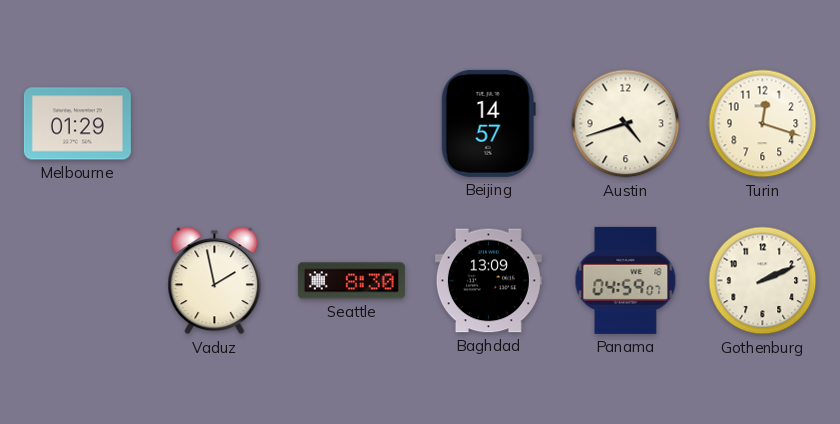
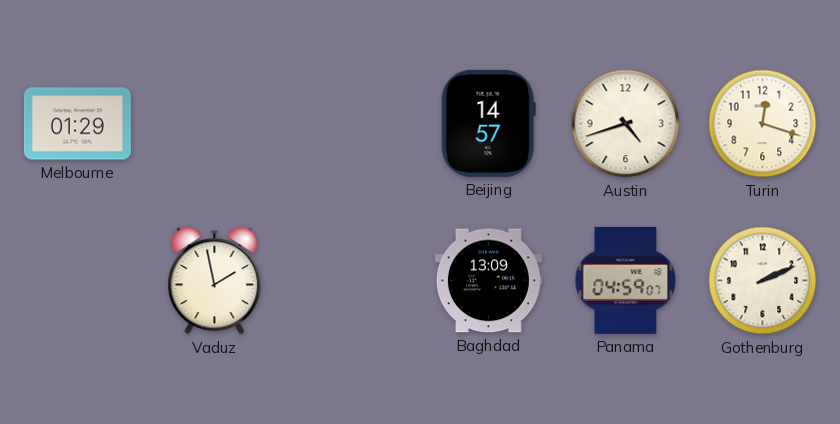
Seattle: 8:30 -> none (351, 281)
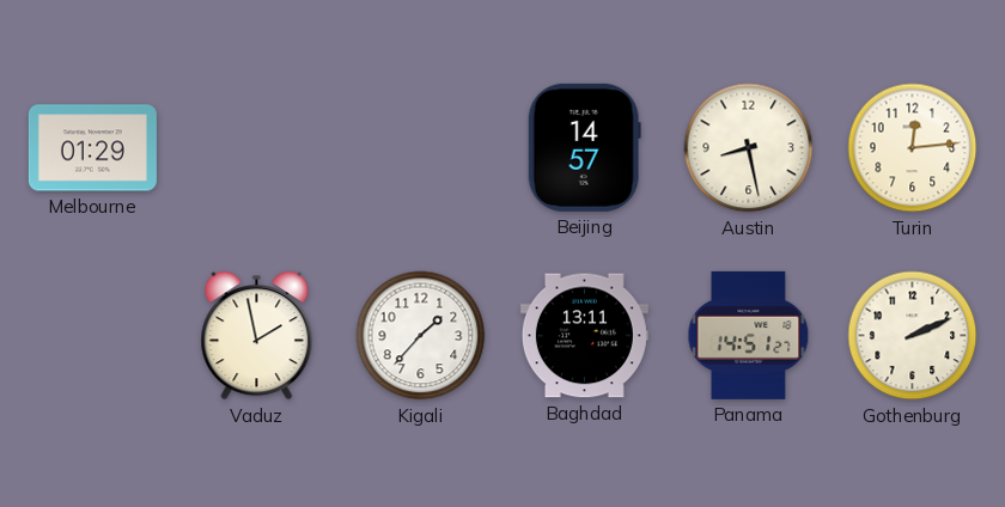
Austin: 4:42 -> 8:28 (749, 148)
Turin: 12:18 -> 12:14 (913, 148)
Kigali: none -> 1:37 (421, 336)
Baghdad: 13:09 -> 13:11 (584, 336)
Panama: 04:59 -> 14:51 (749, 335)
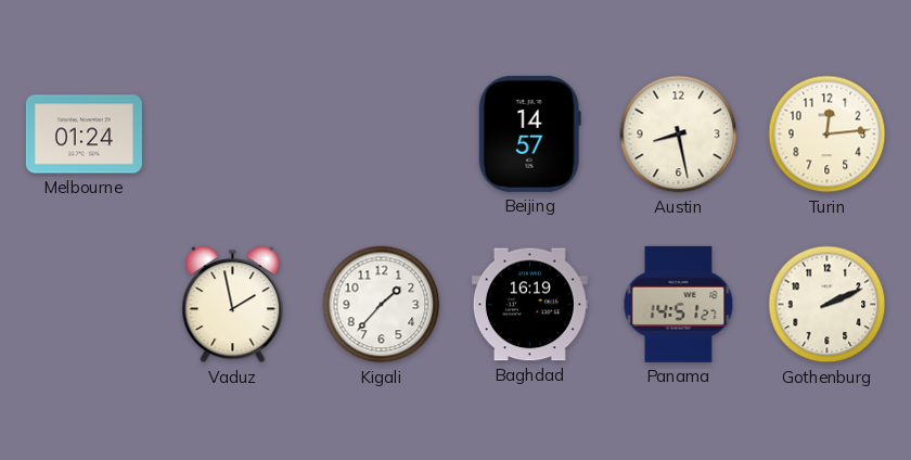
Melbourne: 01:29 -> 01:24 (84, 135)
Baghdad: 13:11 -> 16:19 (529, 305)
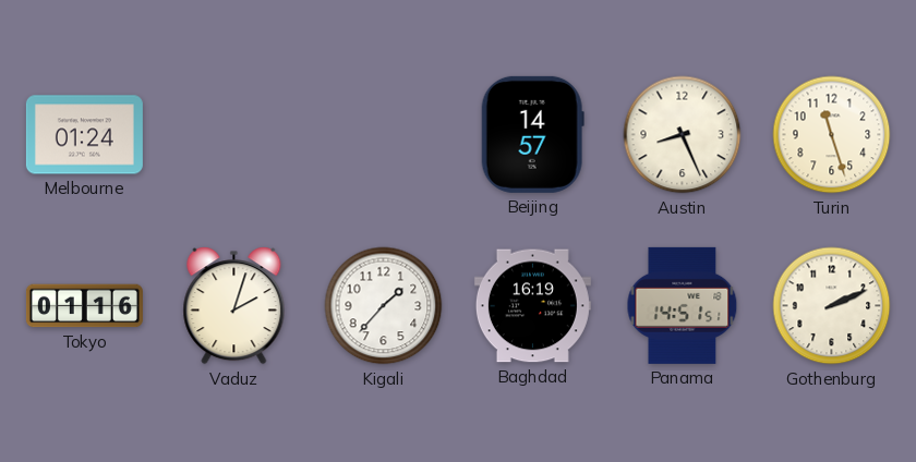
Austin: 8:28 -> 8:26 (683, 135)
Turin: 12:14 -> 11:27 (832, 135)
Tokyo: none -> 01:16 (84, 306)
Vaduz: 1:58 -> 2:03 (234, 306)
Panama: 14:51:27 -> 14:51:51 (683, 305)
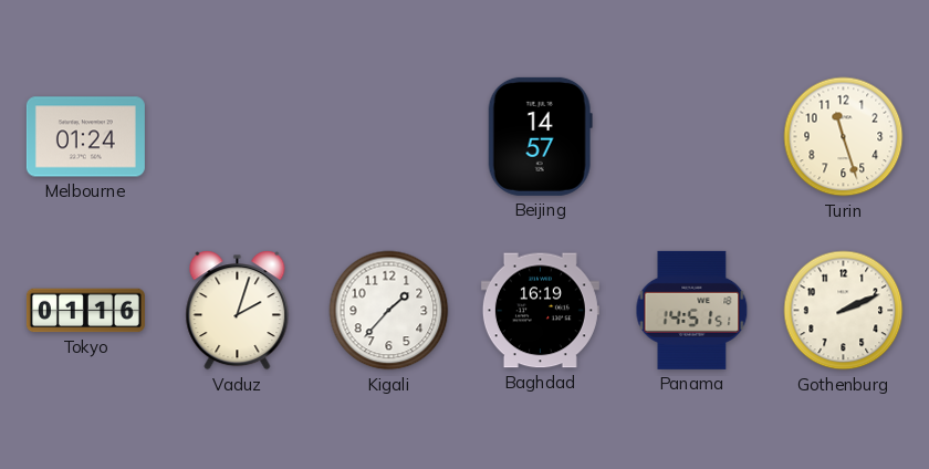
Austin: 8:26 -> none (683, 135)
